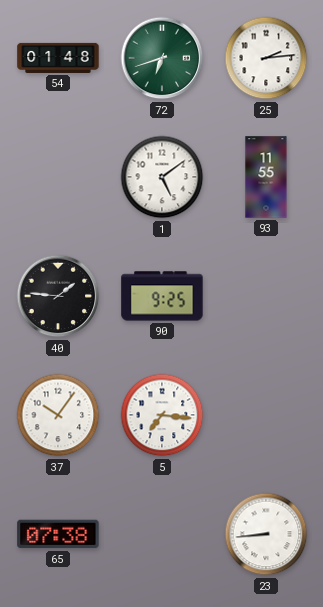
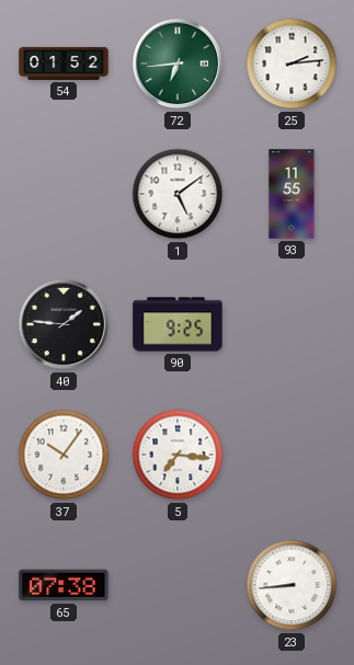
54: 01:48 -> 01:52 (64, 64)
72: 6:42 -> 6:44 (178, 64)
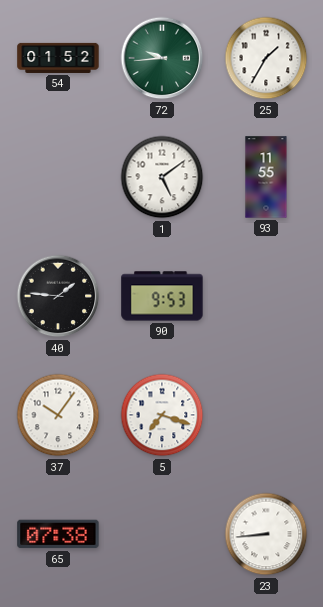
72: 6:44 -> 9:44 (162, 58)
25: 2:14 -> 1:35 (266, 58)
90: 9:25 -> 9:53 (162, 296)
5: 7:16 -> 7:18 (162, 415)
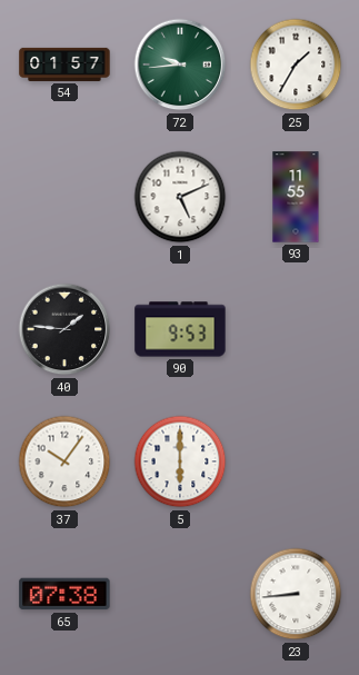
54: 01:52 -> 01:57 (64, 64)
1: 5:09 -> 5:11 (180, 197)
5: 7:18 -> 6:00 (180, 461)
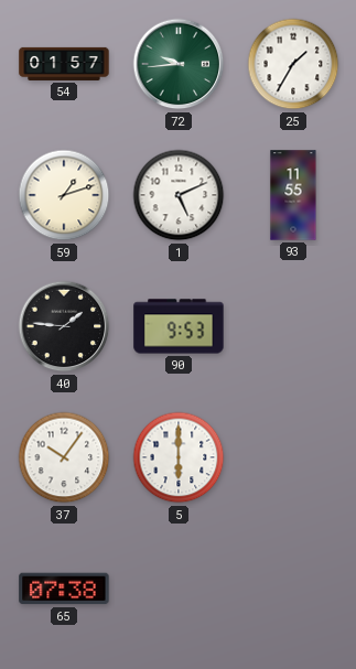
59: none -> 1:12 (64, 195)
23: 8:44 -> none (296, 594)
